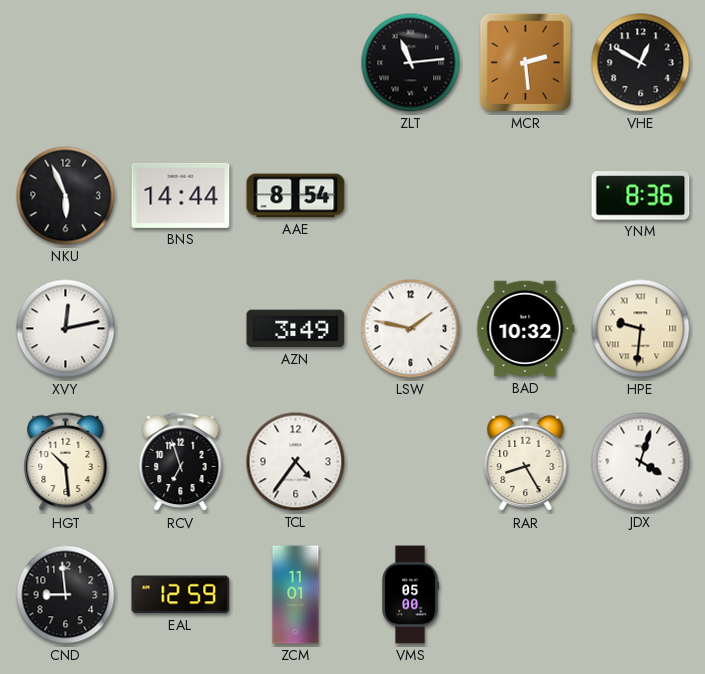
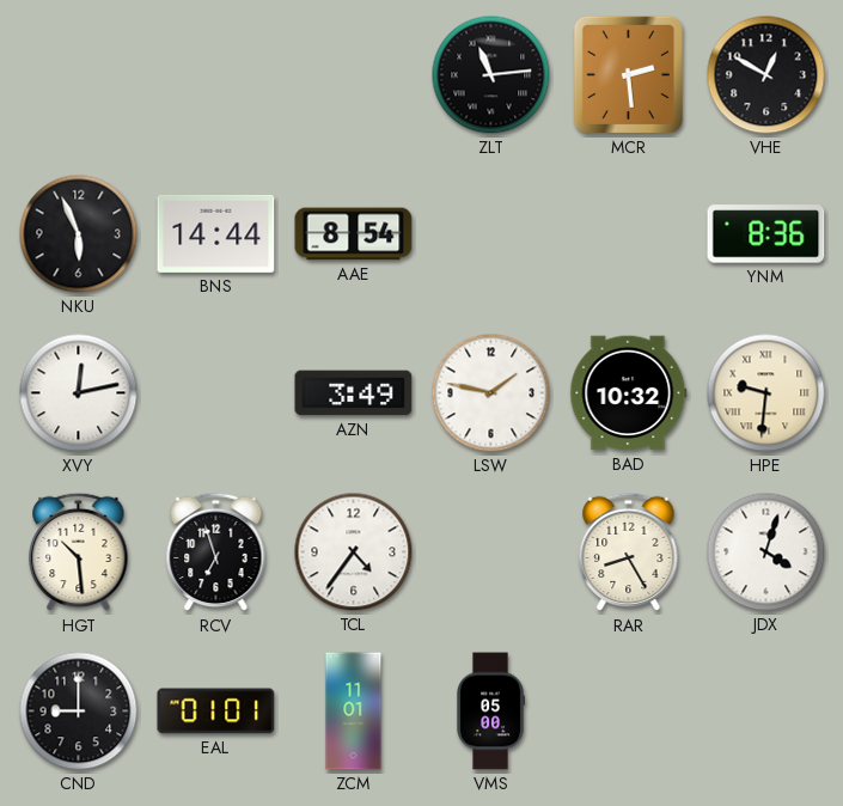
CND: 8:59 -> 9:00 (79, 712)
EAL: 12:59 -> 01:01 (216, 712)
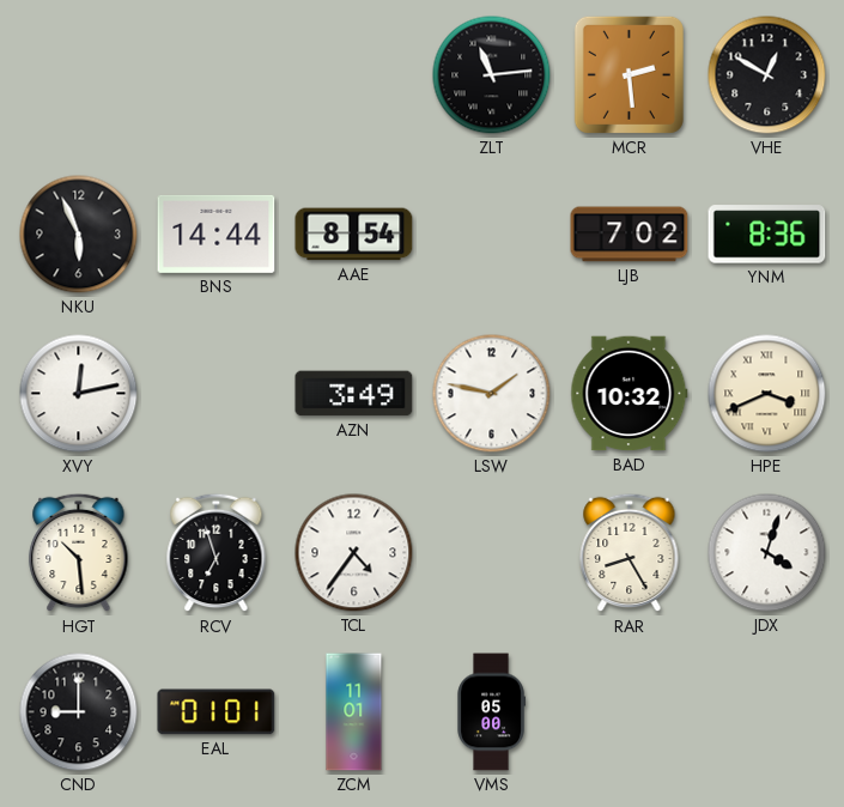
LJB: none -> 7:02 (630, 235)
HPE: 9:31 -> 3:41 (767, 394)
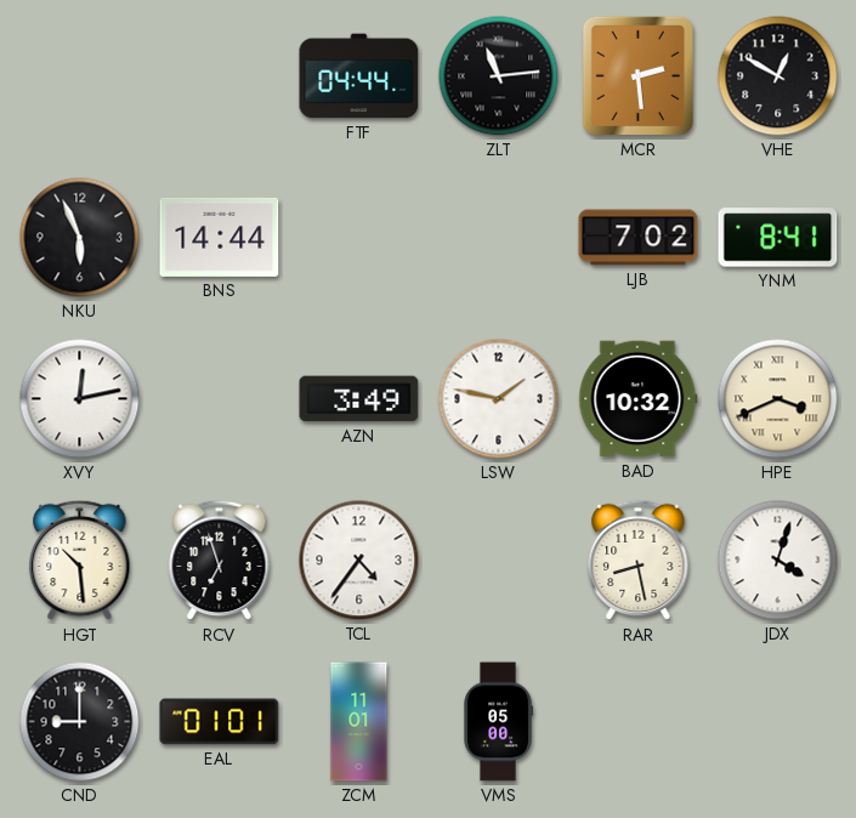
FTF: none -> 04:44 (359, 76)
AAE: 8:54 -> none (354, 235)
YNM: 8:36 -> 8:41 (778, 238)
RAR: 8:25 -> 8:28 (639, 561)
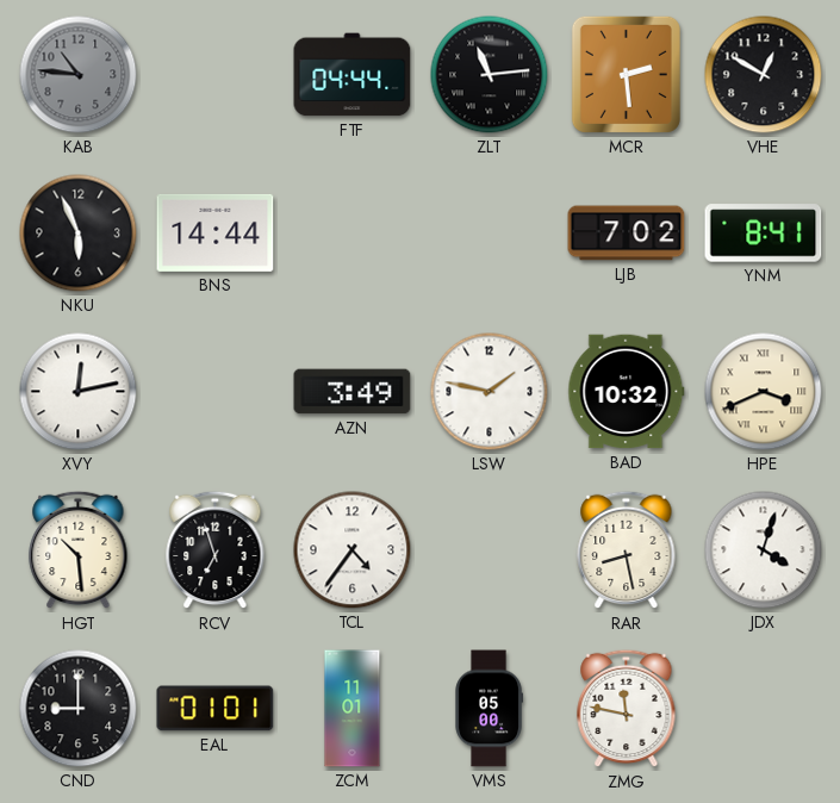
KAB: none -> 10:46 (79, 75)
ZMG: none -> 11:47 (627, 709)
